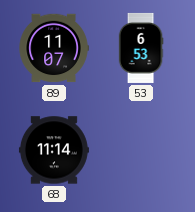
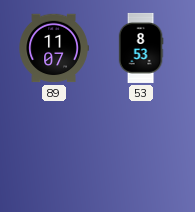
53: 6:53 -> 8:53 (141, 48)
68: 11:14 -> none (54, 150)
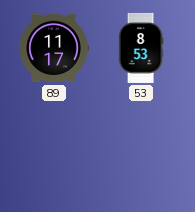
89: 11:07 -> 11:17 (54, 48)
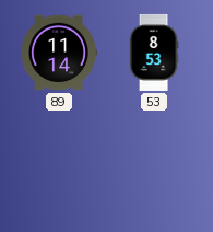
89: 11:17 -> 11:14 (59, 53)
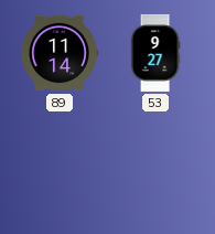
53: 8:53 -> 9:27 (155, 53)
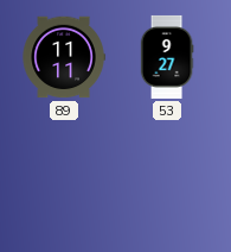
89: 11:14 -> 11:11 (64, 57)
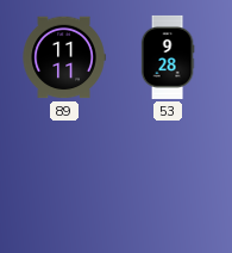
53: 9:27 -> 9:28 (168, 57)
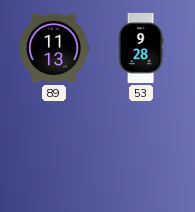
89: 11:11 -> 11:13 (54, 48)
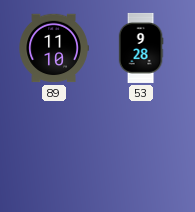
89: 11:13 -> 11:10 (54, 48)
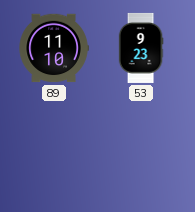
53: 9:28 -> 9:23 (141, 48)
